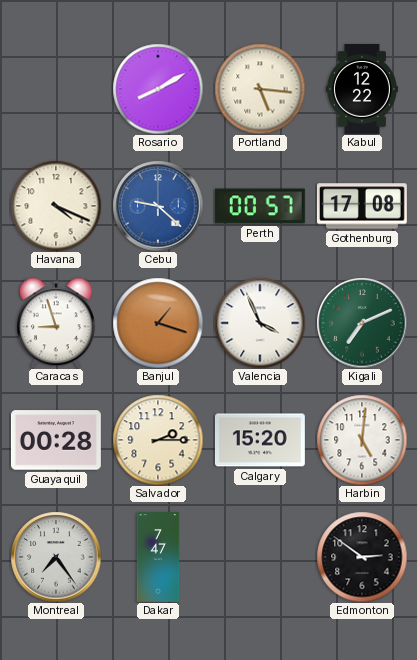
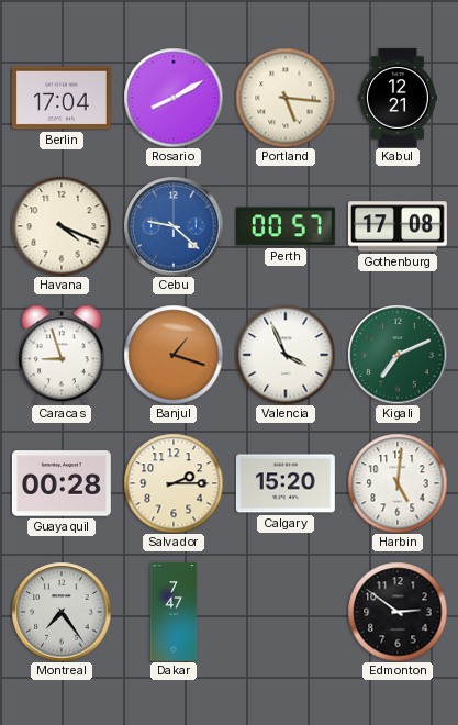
Berlin: none -> 17:04 (62, 98)
Kabul: 12:22 -> 12:21 (398, 98)
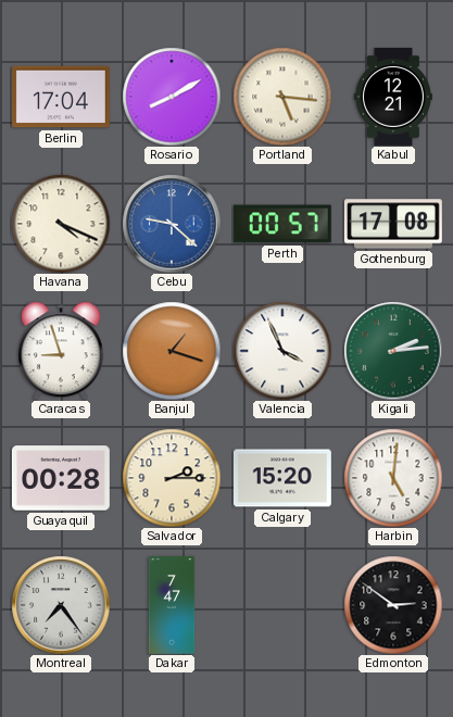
Kigali: 7:11 -> 2:14 (393, 351)
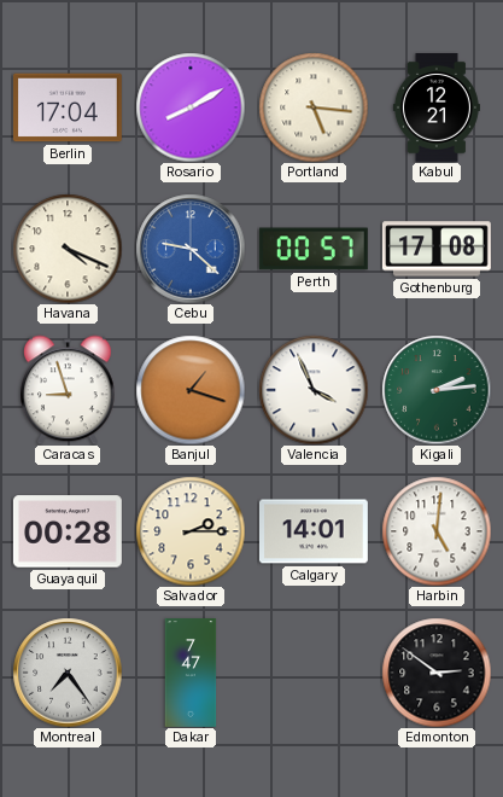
Calgary: 15:20 -> 14:01 (314, 531)
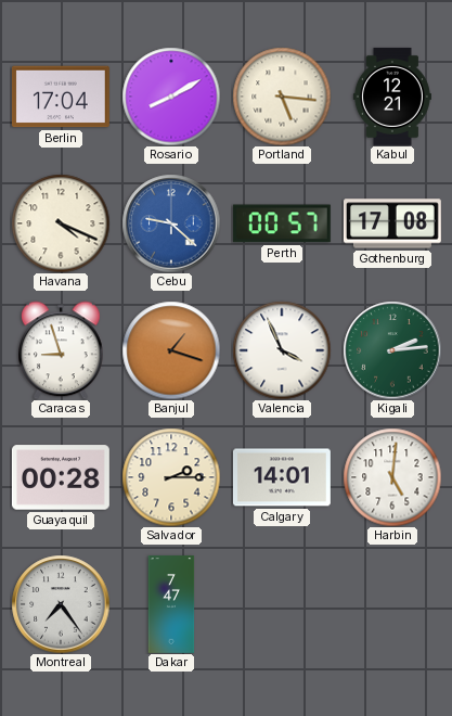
Edmonton: 2:51 -> none (437, 673)
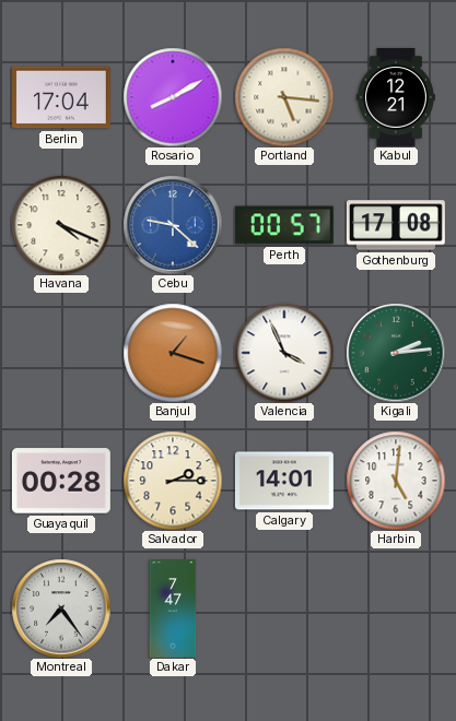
Caracas: 8:57 -> none (62, 350)
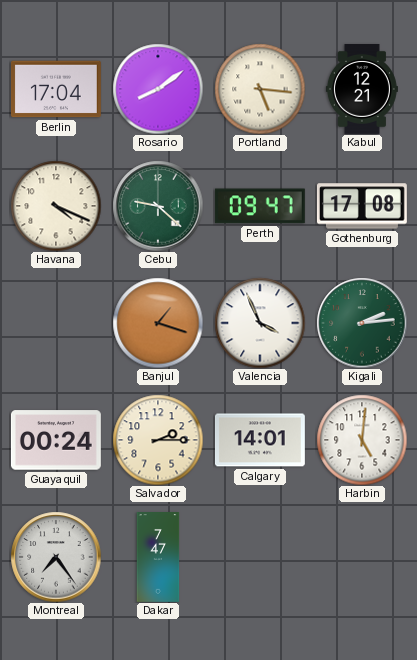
Rosario: 8:10 -> 8:09 (158, 89)
Cebu dial: blue -> green (158, 206)
Perth: 00:57 -> 09:47 (260, 206)
Guayaquil: 00:28 -> 00:24 (56, 440)
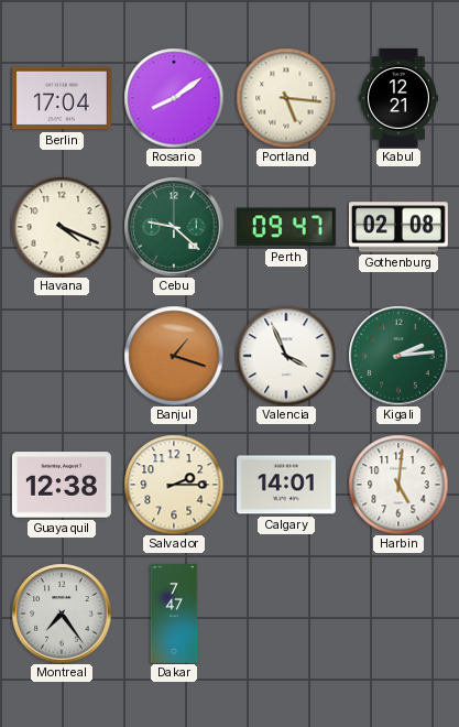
Gothenburg: 17:08 -> 02:08 (398, 227)
Guayaquil: 00:24 -> 12:38 (62, 485)
